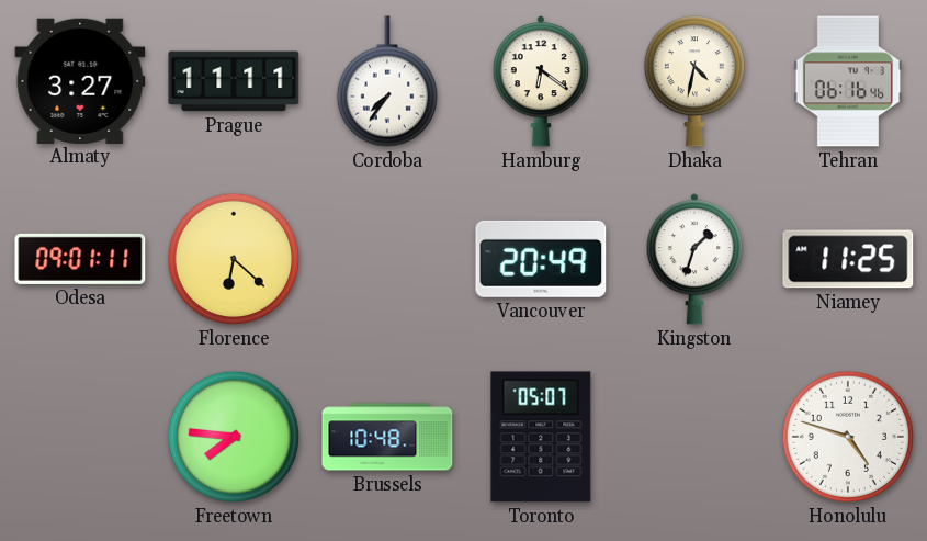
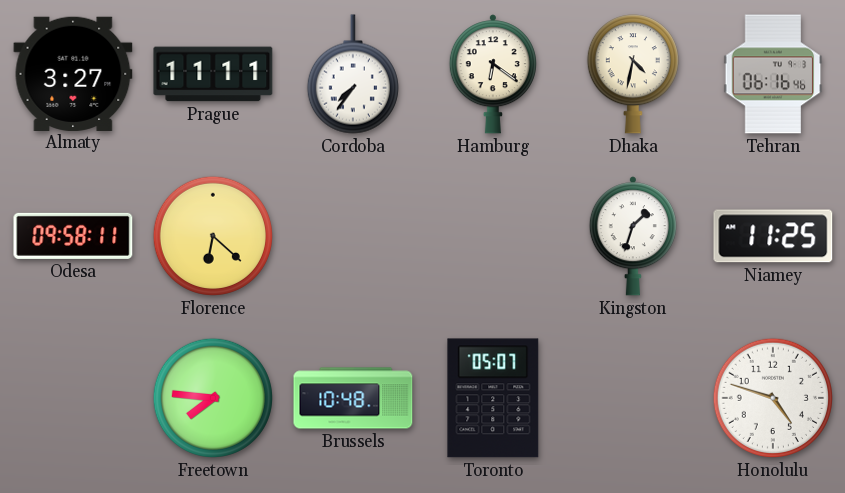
Odesa: 09:01 -> 09:58 (73, 236)
Vancouver: 20:49 -> none (541, 259)
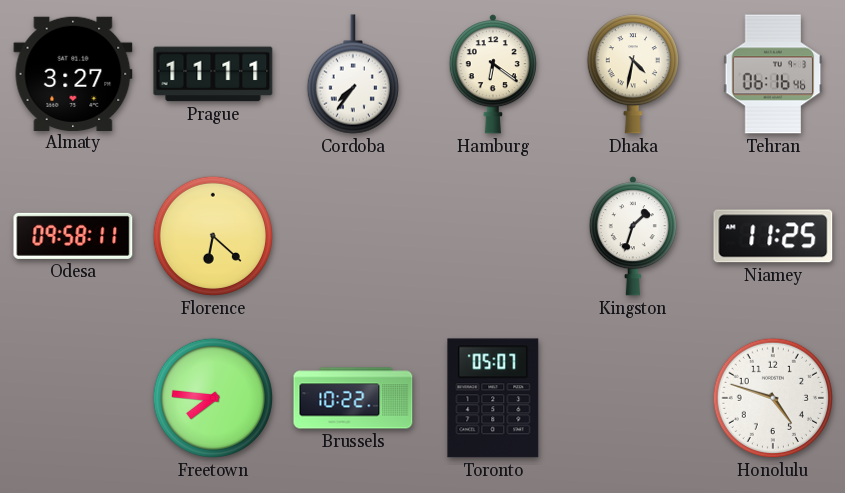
Brussels: 10:48 -> 10:22 (353, 398)
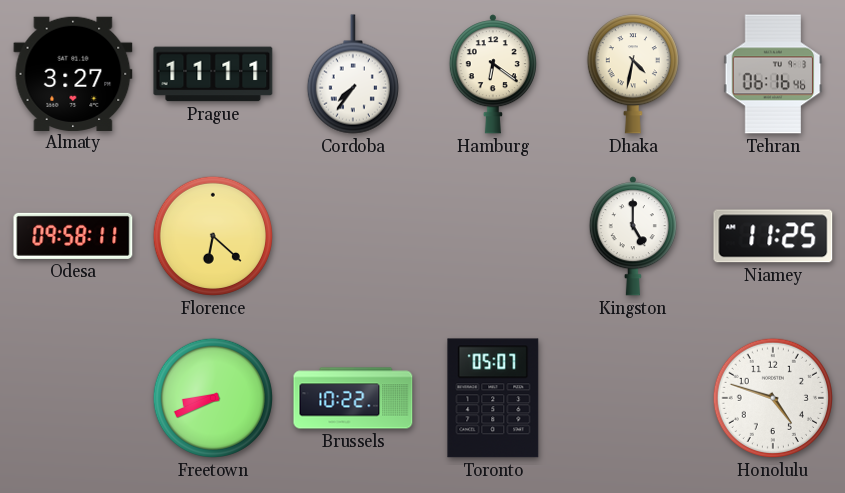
Kingston: 1:33 -> 5:00 (633, 236)
Freetown: 7:46 -> 8:41 (213, 398)
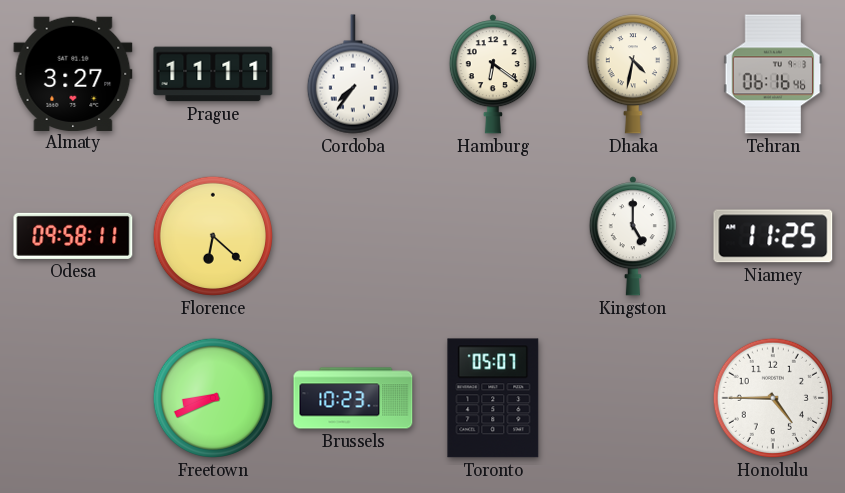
Brussels: 10:22 -> 10:23 (353, 398)
Honolulu: 4:48 -> 4:45 (773, 398)
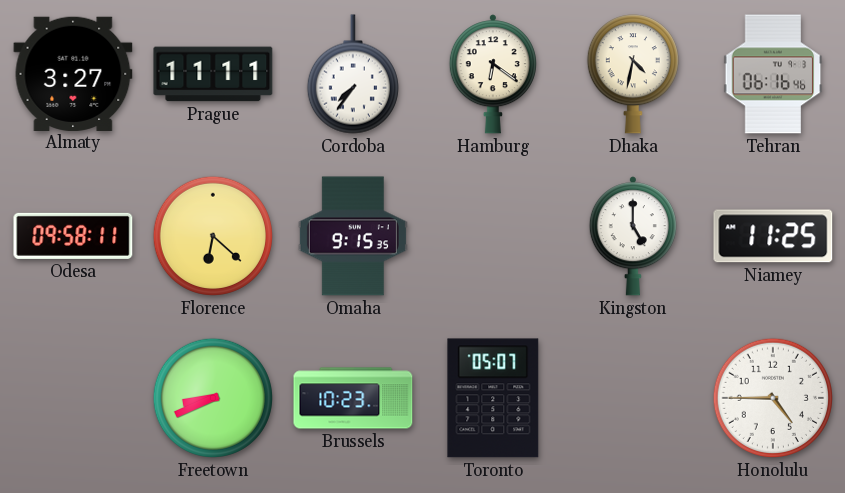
Omaha: none -> 9:15 (353, 236)
